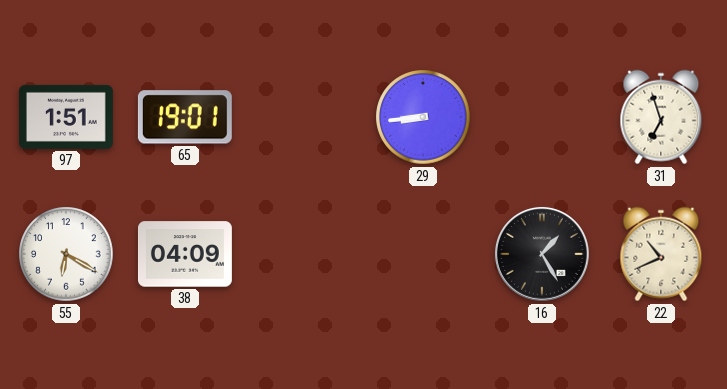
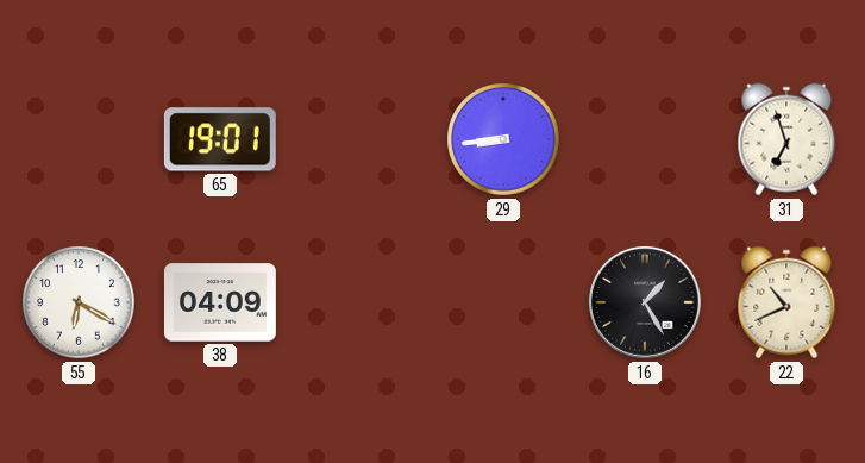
97: 1:51 -> none (66, 117)
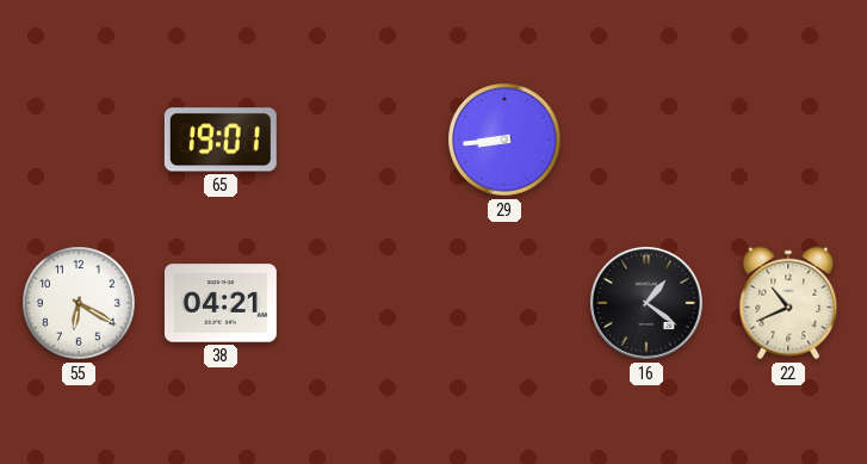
31: 6:57 -> none (786, 139)
38: 04:09 -> 04:21 (221, 303)
16: 1:25 -> 1:21 (648, 304)
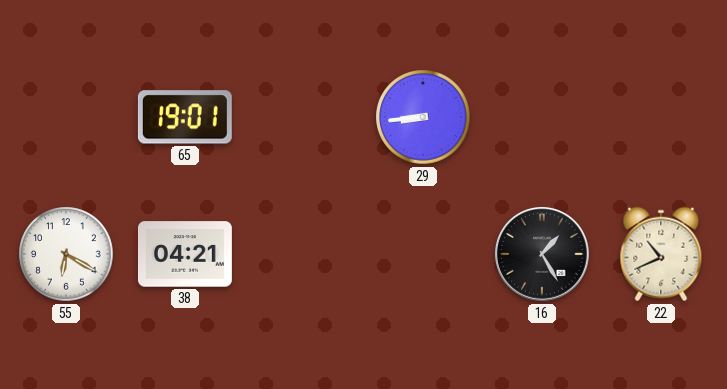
16: 1:21 -> 1:25 (543, 255)
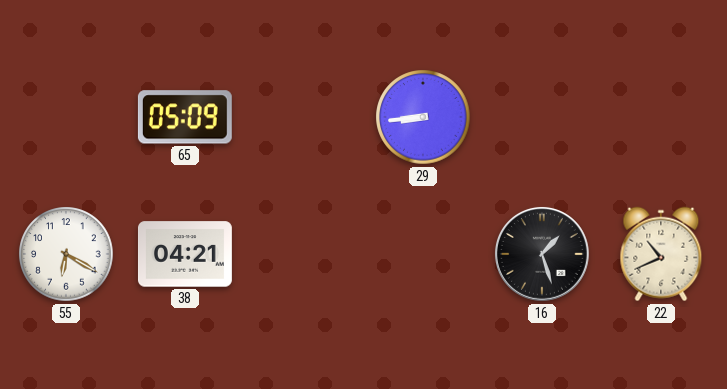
65: 19:01 -> 05:09 (185, 117)
16: 1:25 -> 1:27 (543, 255)
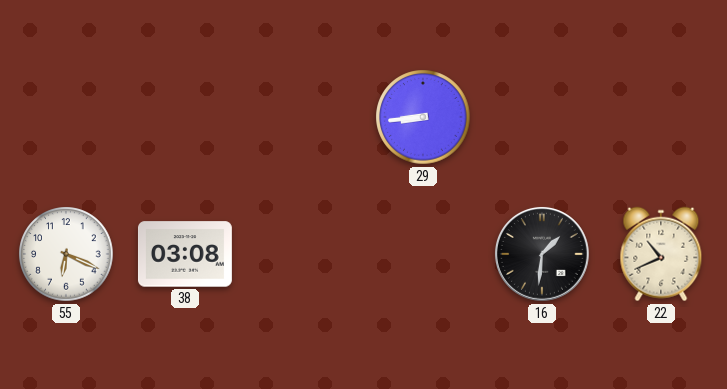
65: 05:09 -> none (185, 117)
55: 6:20 -> 6:19 (66, 254)
38: 04:21 -> 03:08 (185, 254)
16: 1:27 -> 1:31 (543, 255)
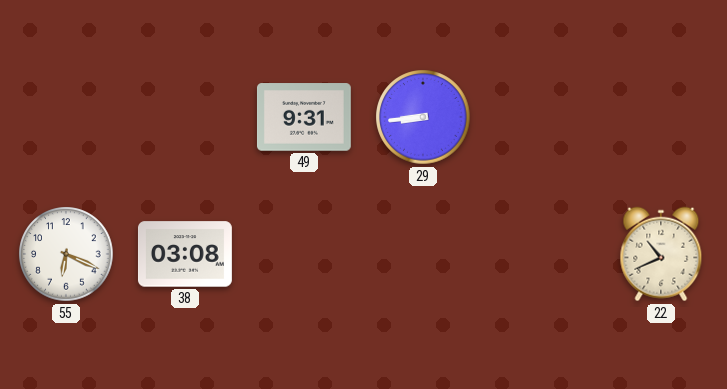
49: none -> 9:31 (304, 117)
16: 1:31 -> none (543, 255)
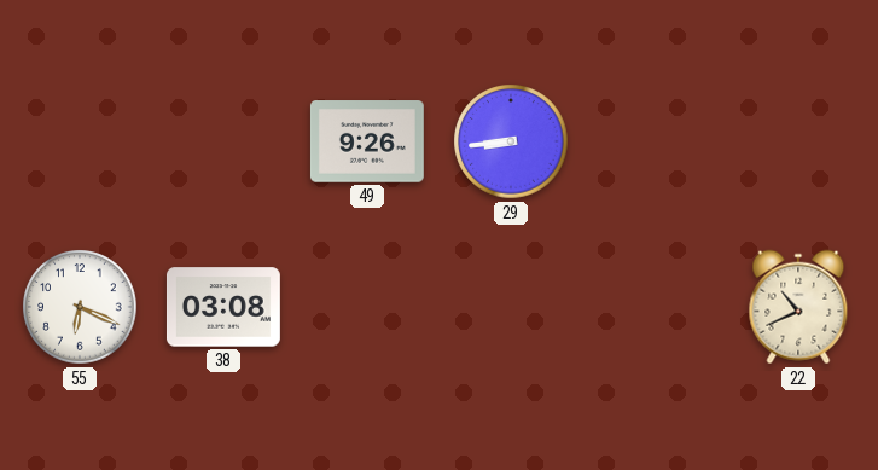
49: 9:31 -> 9:26 (367, 141)
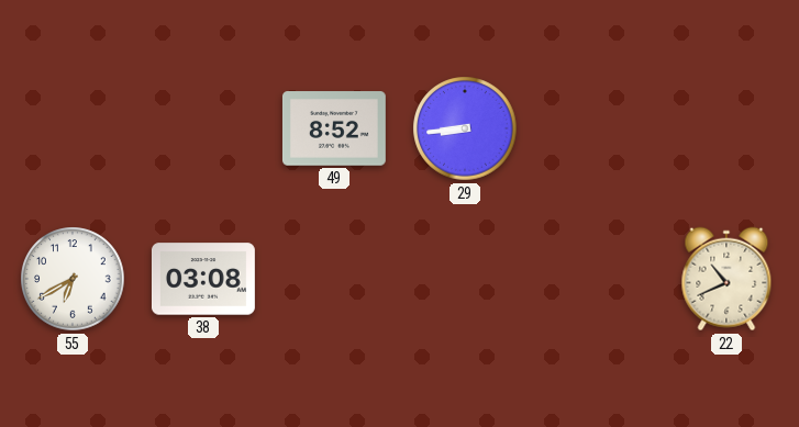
49: 9:26 -> 8:52 (334, 128)
55: 6:19 -> 6:40 (73, 279)
